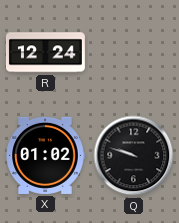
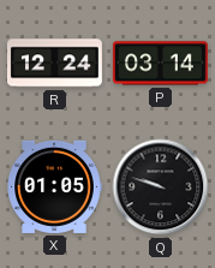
P: none -> 03:14 (160, 64)
X: 01:02 -> 01:05 (54, 186)
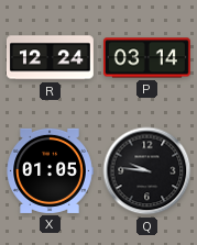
Q: 9:48 -> 9:46 (147, 171)
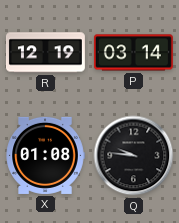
R: 12:24 -> 12:19 (45, 53)
X: 01:05 -> 01:08 (45, 155)
